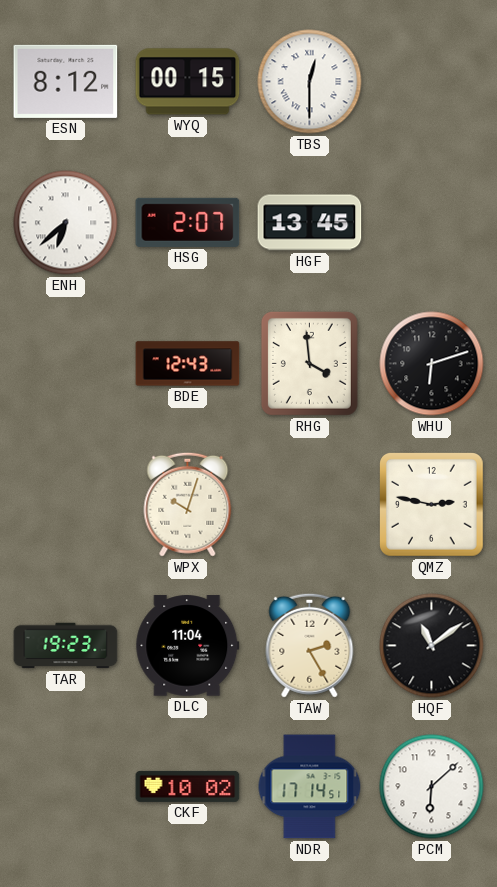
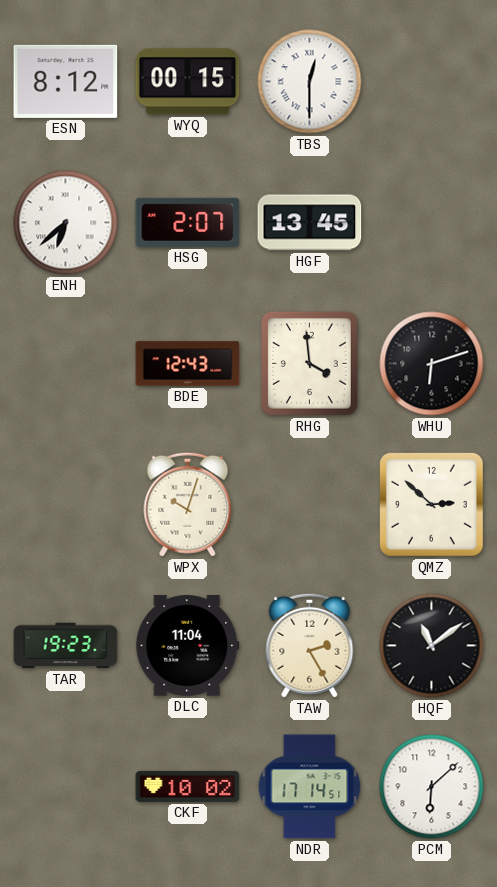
QMZ: 2:47 -> 2:52 (432, 505)
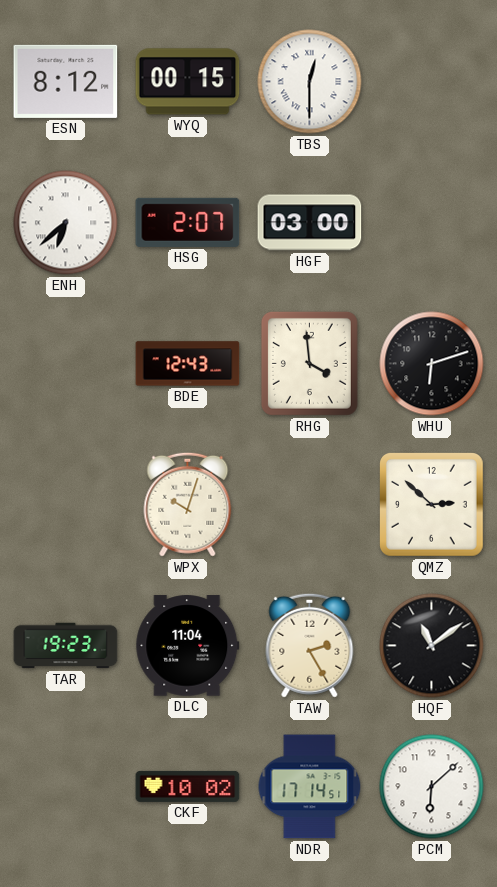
HGF: 13:45 -> 03:00 (310, 223)
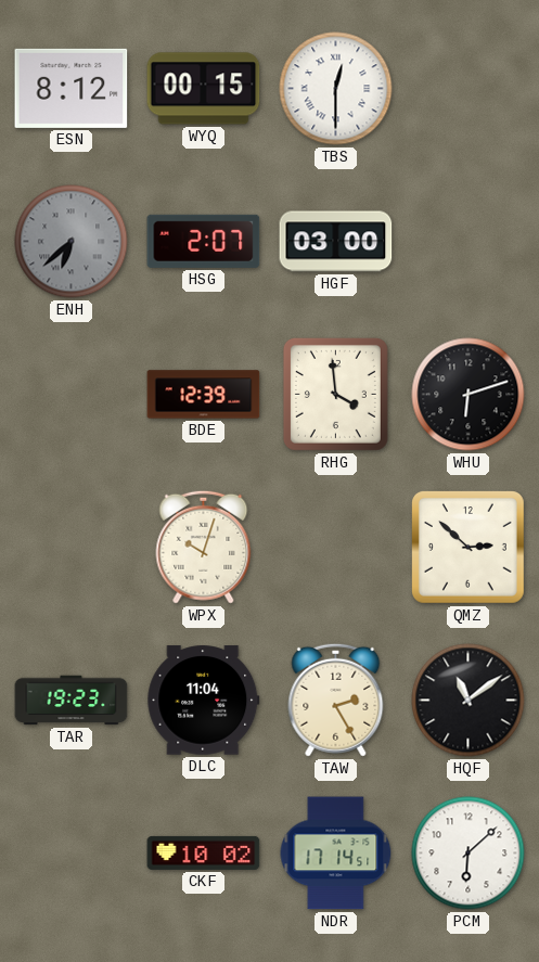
ENH dial: white -> grey (72, 242)
BDE: 12:43 -> 12:39 (204, 395)
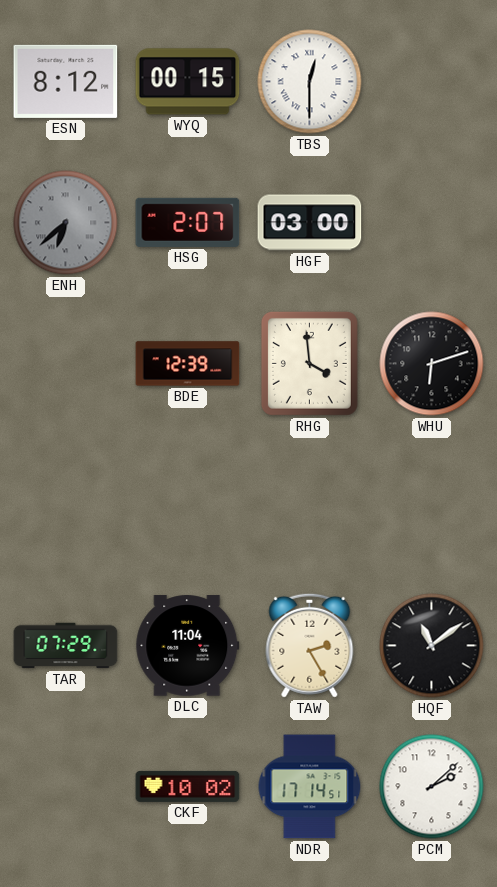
WPX: 10:03 -> none (204, 547)
QMZ: 2:52 -> none (469, 548)
TAR: 19:23 -> 07:29 (66, 646)
PCM: 6:08 -> 2:08 (432, 787)
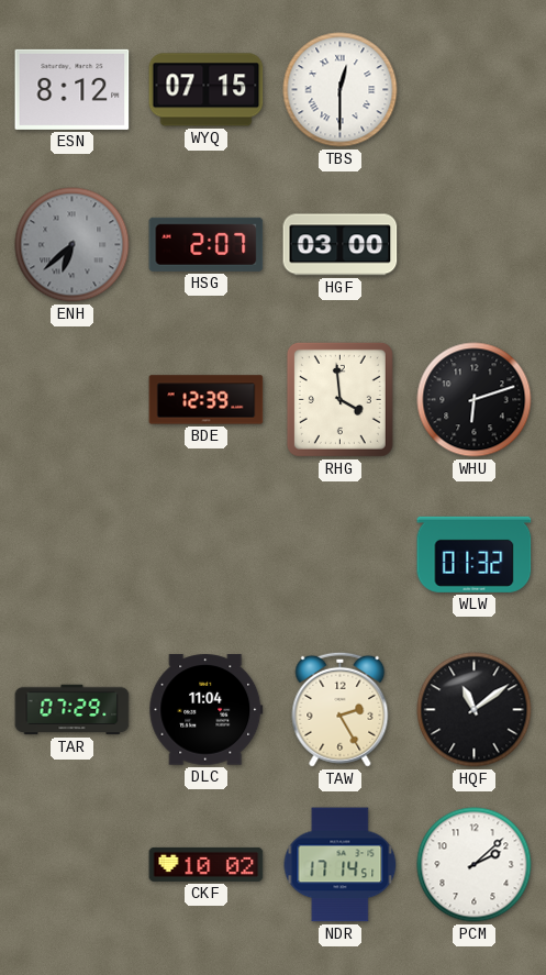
WYQ: 00:15 -> 07:15 (207, 90)
WLW: none -> 01:32 (475, 554)
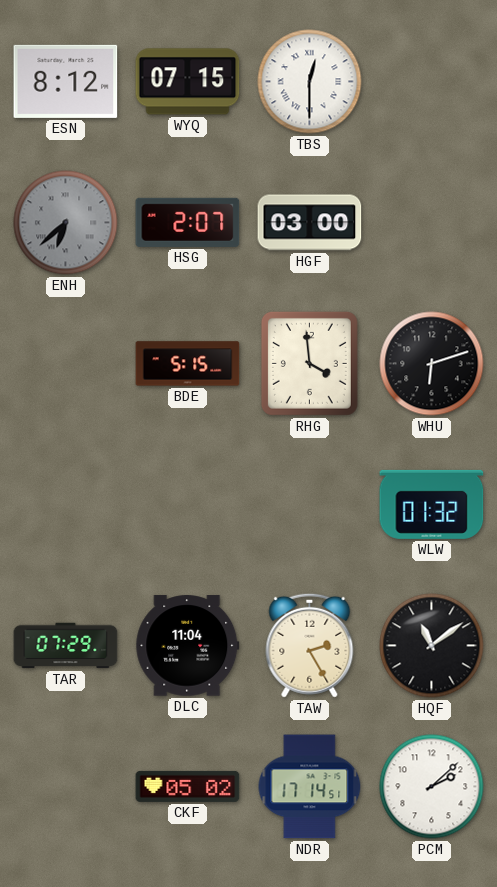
BDE: 12:39 -> 5:15 (188, 364)
CKF: 10:02 -> 05:02 (188, 786)
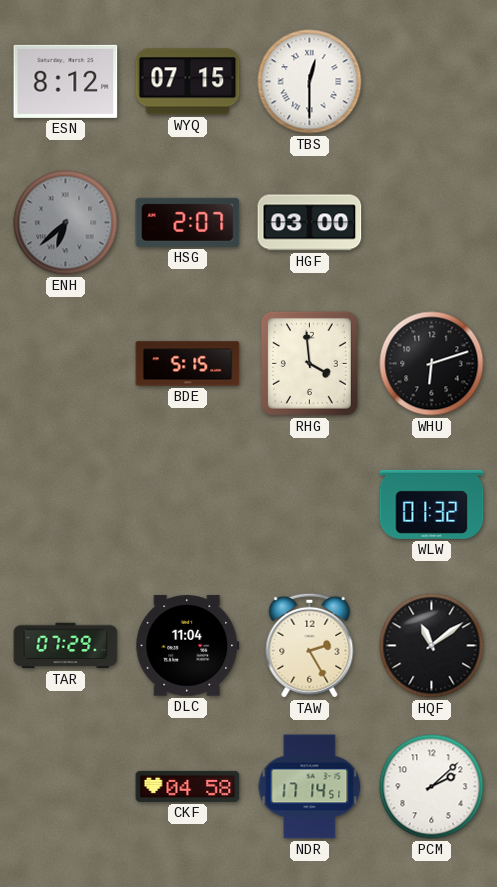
CKF: 05:02 -> 04:58 (188, 786)
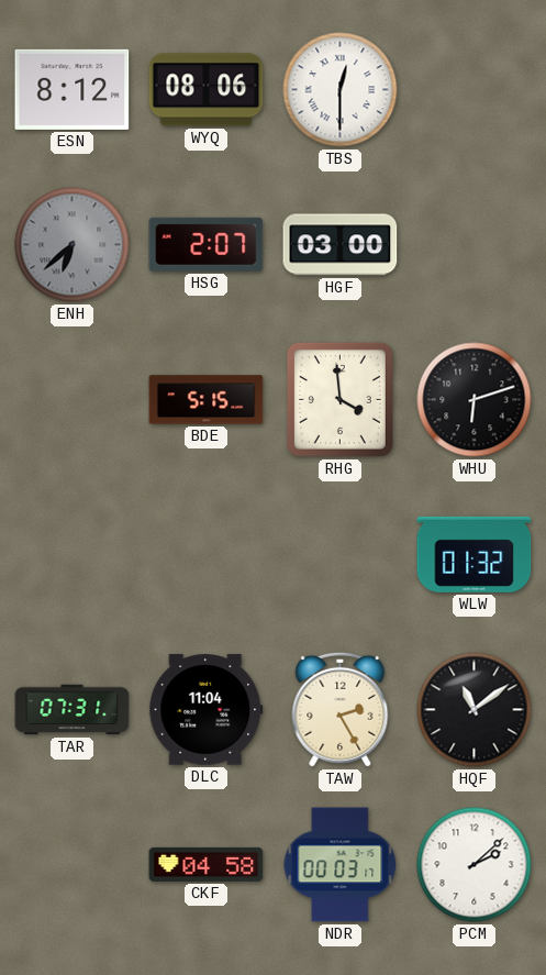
WYQ: 07:15 -> 08:06 (207, 90)
TAR: 07:29 -> 07:31 (73, 710)
NDR: 17:14 -> 00:03 (341, 865)
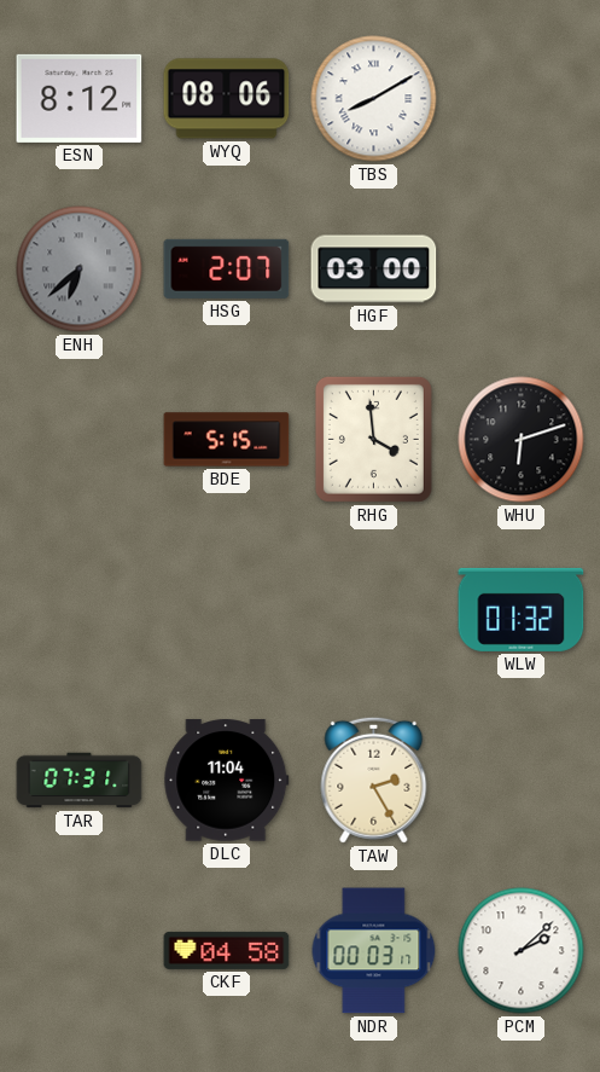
TBS: 12:30 -> 8:10 (374, 99)
HQF: 11:09 -> none (475, 710)
